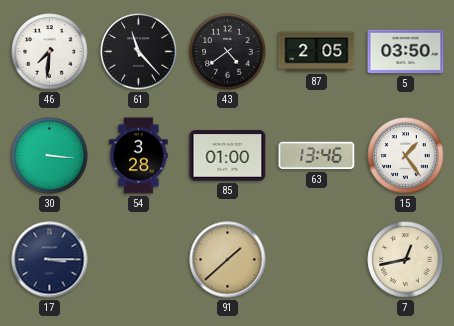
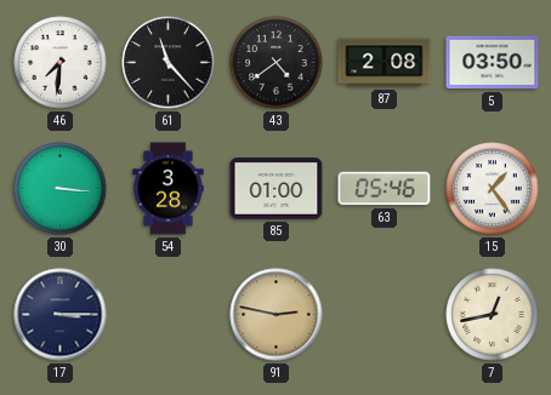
87: 2:05 -> 2:08 (385, 63)
63: 13:46 -> 05:46 (385, 189)
91: 1:38 -> 2:47 (277, 315)
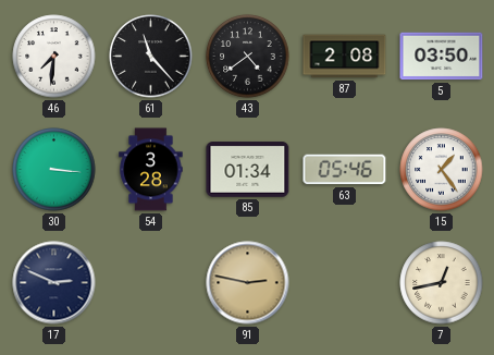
85: 01:00 -> 01:34 (248, 170)
17: 3:15 -> 2:49 (54, 283)
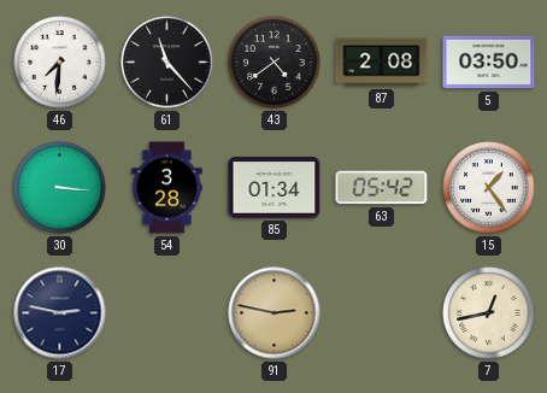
63: 05:46 -> 05:42 (382, 188)
17: 2:49 -> 2:47 (60, 313)
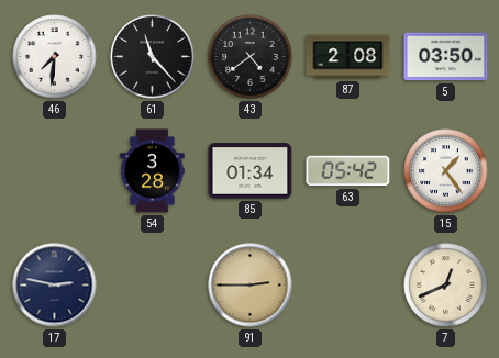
30: 3:16 -> none (60, 188)
91: 2:47 -> 2:45 (251, 286)
7: 12:43 -> 12:41 (446, 286)
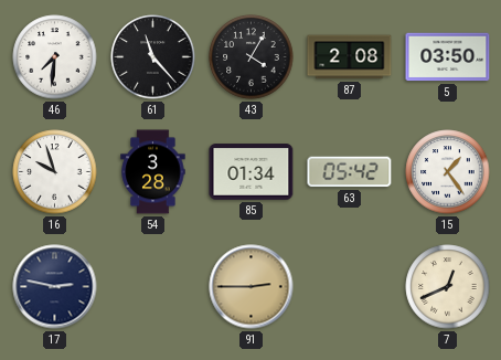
43: 4:39 -> 4:05 (252, 57)
16: none -> 9:57 (55, 172)
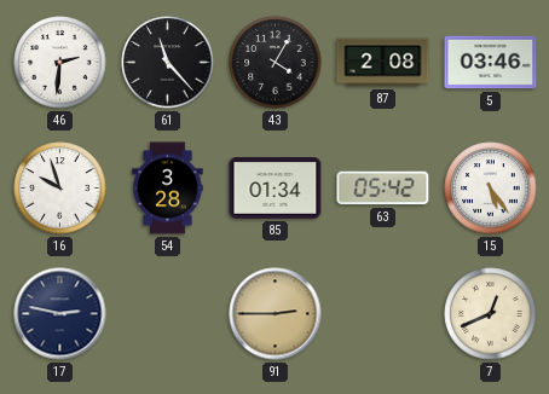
46: 7:31 -> 2:31 (60, 63)
5: 03:50 -> 03:46 (491, 63)
15: 1:24 -> 5:24 (491, 189)
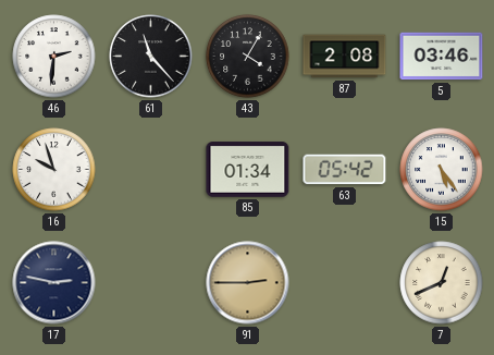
54: 3:28 -> none (168, 189)
